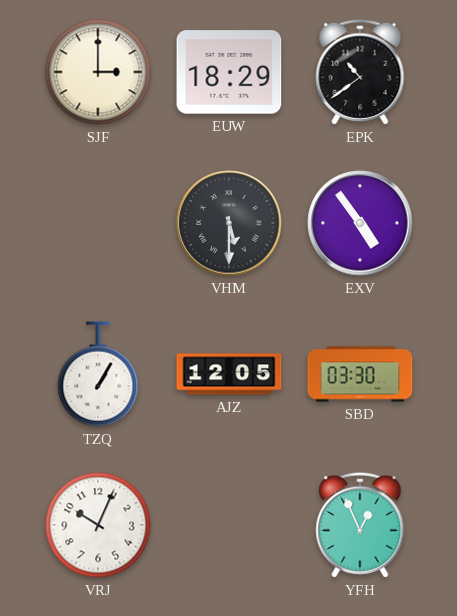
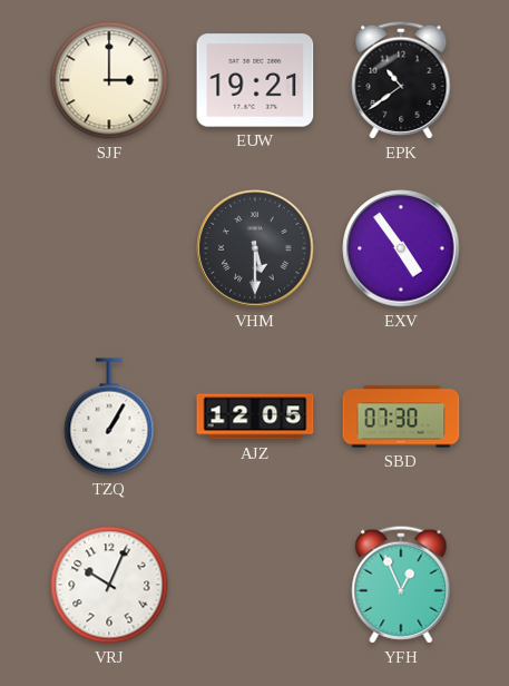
EUW: 18:29 -> 19:21 (255, 80)
SBD: 03:30 -> 07:30 (401, 416)
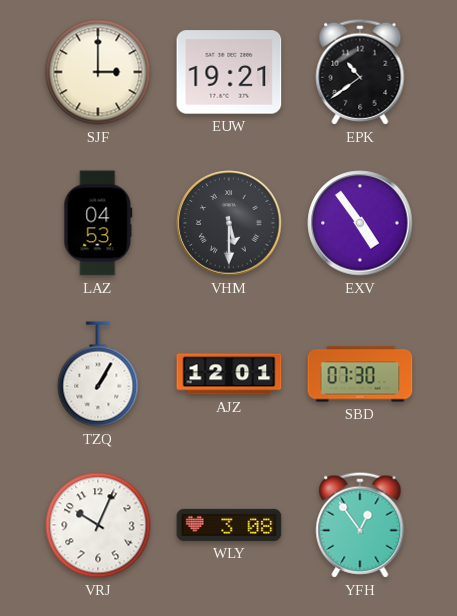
LAZ: none -> 04:53 (98, 223)
AJZ: 12:05 -> 12:01 (229, 374)
WLY: none -> 3:08 (229, 525)
YFH: 12:56 -> 12:54 (360, 525)
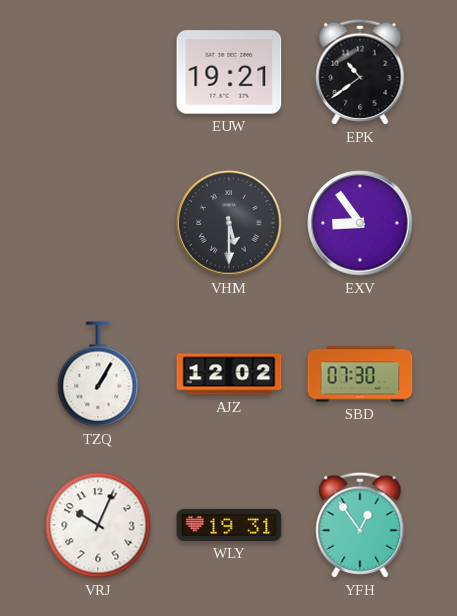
SJF: 3:00 -> none (98, 72)
LAZ: 04:53 -> none (98, 223)
EXV: 4:54 -> 8:54 (360, 223)
AJZ: 12:01 -> 12:02 (229, 374)
WLY: 3:08 -> 19:31 (229, 525)
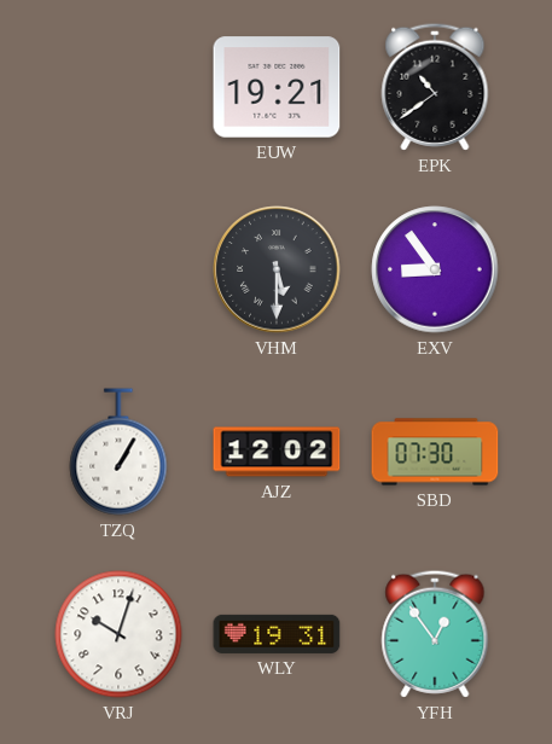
VRJ: 10:04 -> 10:03 (118, 634)
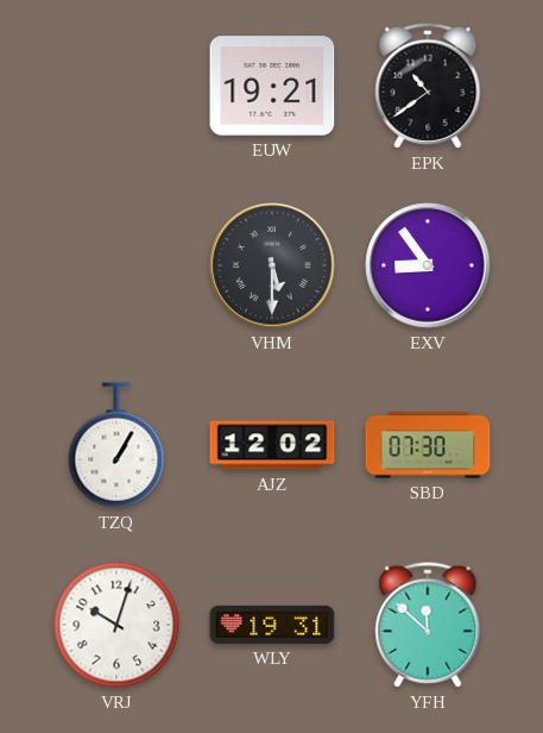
YFH: 12:54 -> 11:52 (428, 625)
